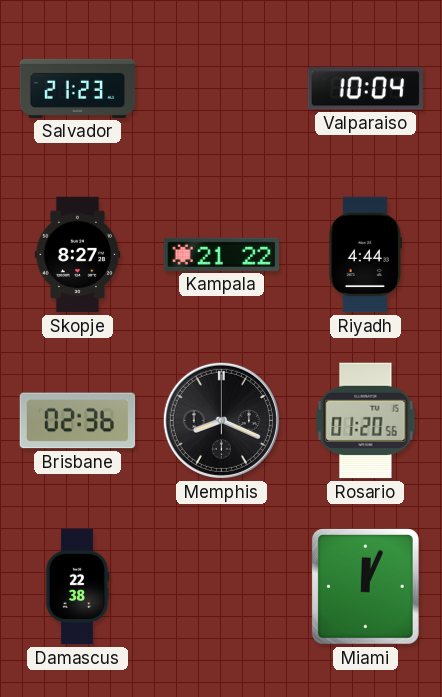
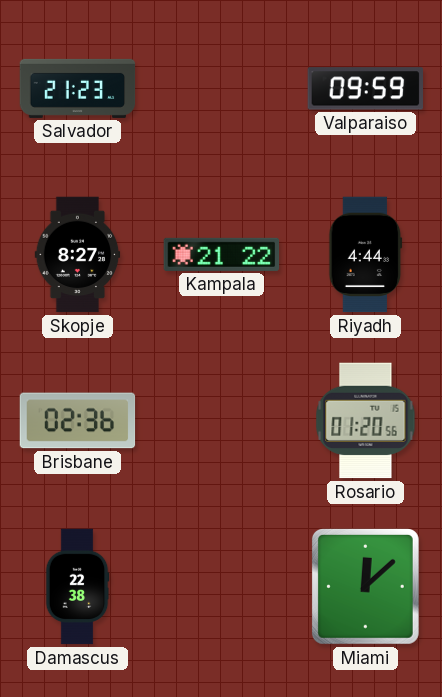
Valparaiso: 10:04 -> 09:59 (365, 89)
Memphis: 8:19 -> none (221, 420)
Miami: 12:04 -> 12:08 (365, 586)
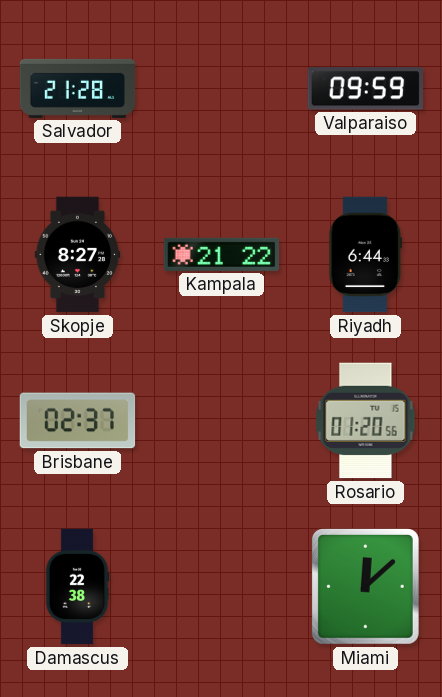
Salvador: 21:23 -> 21:28 (78, 88)
Riyadh: 4:44 -> 6:44 (366, 255)
Brisbane: 02:36 -> 02:37 (78, 421)
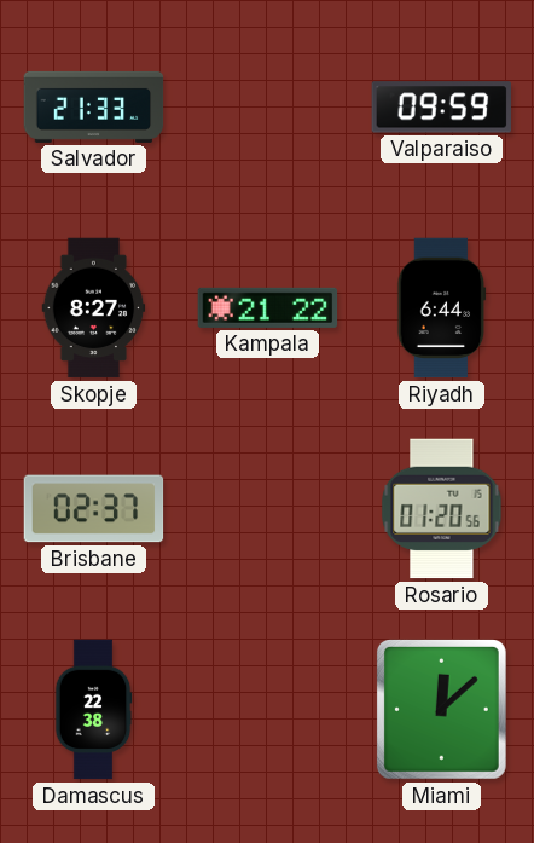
Salvador: 21:28 -> 21:33 (94, 106)
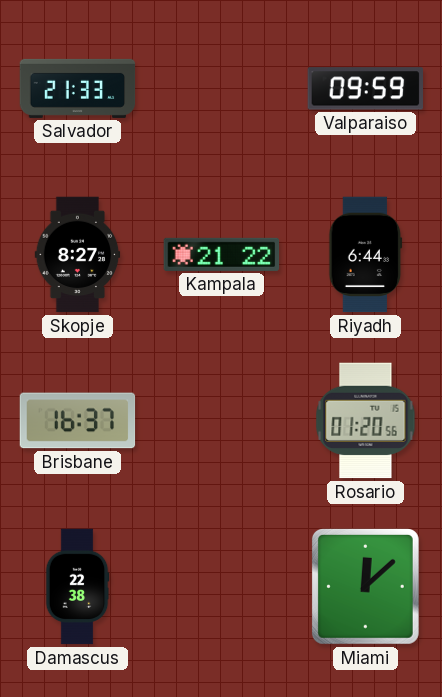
Brisbane: 02:37 -> 16:37 (78, 421)
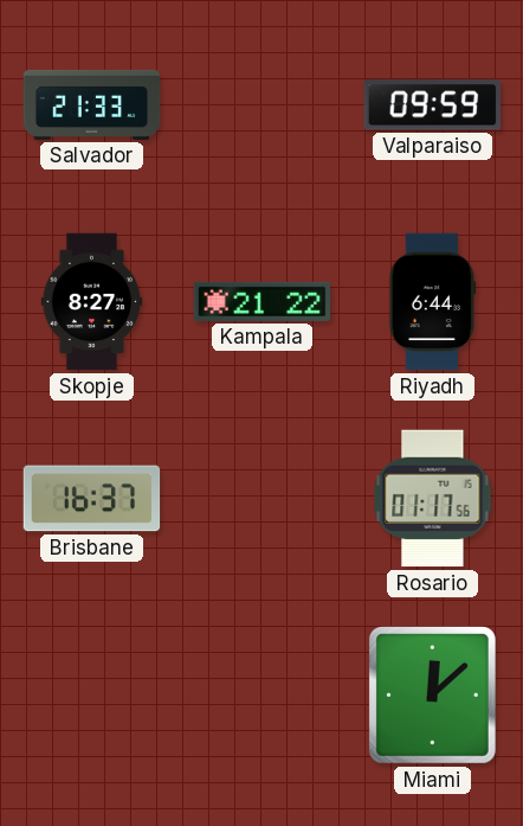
Rosario: 01:20 -> 01:17 (433, 499)
Damascus: 22:38 -> none (77, 587)
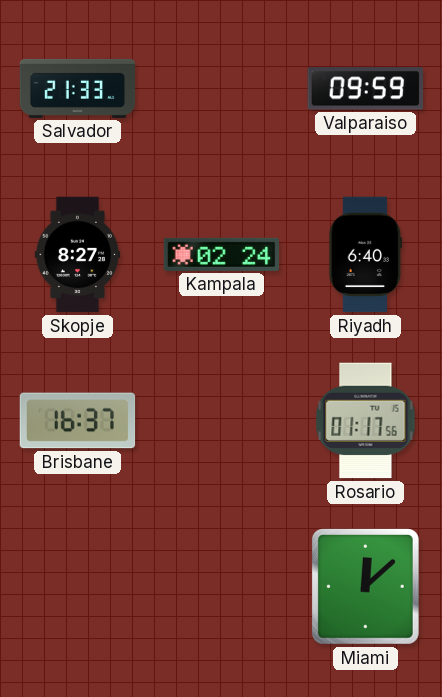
Kampala: 21:22 -> 02:24 (222, 254)
Riyadh: 6:44 -> 6:40 (366, 255)
